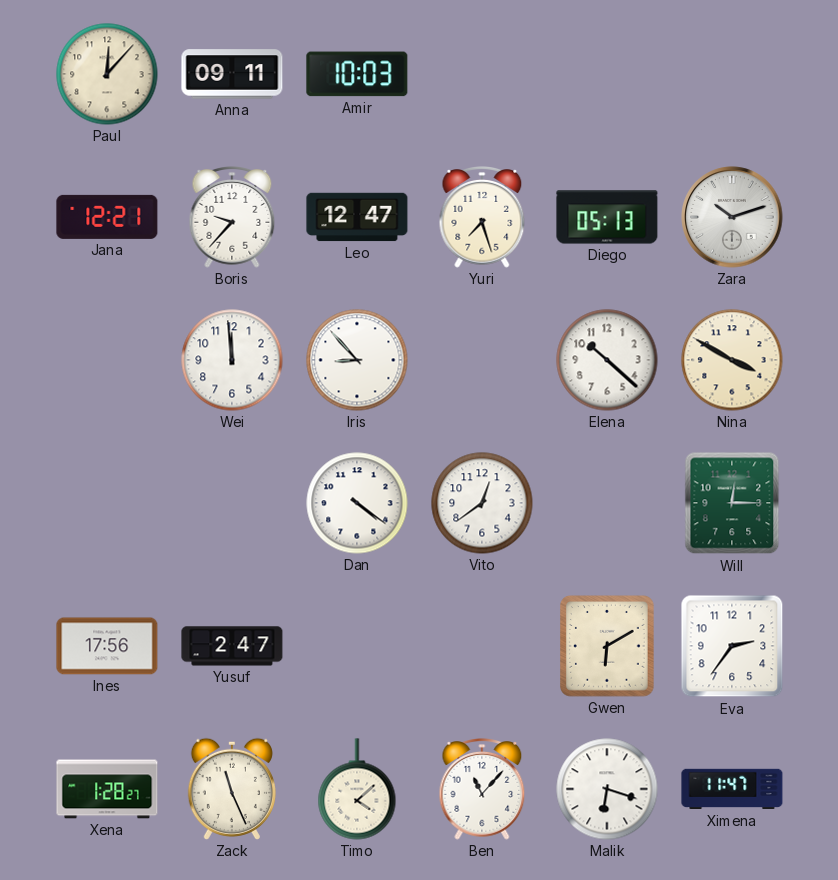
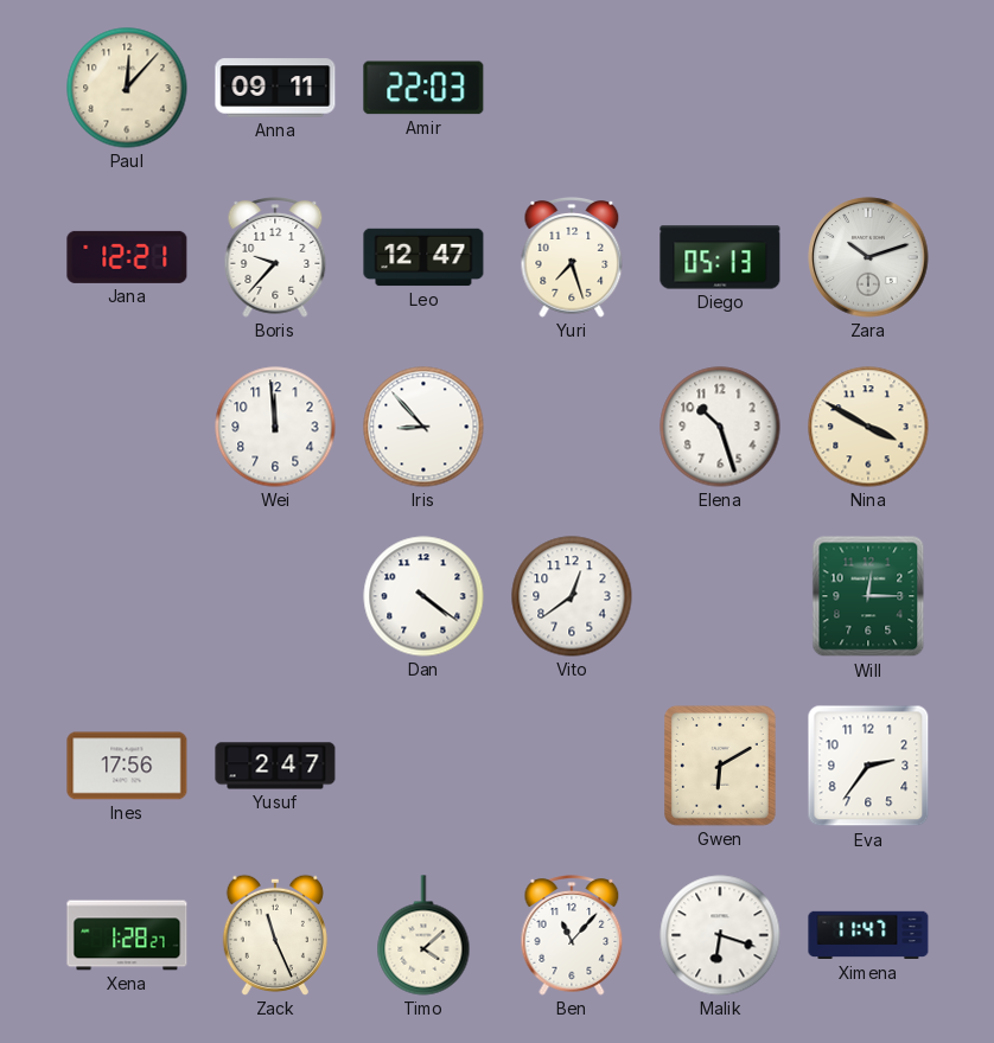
Amir: 10:03 -> 22:03 (423, 88)
Elena: 10:22 -> 10:27 (720, 427)
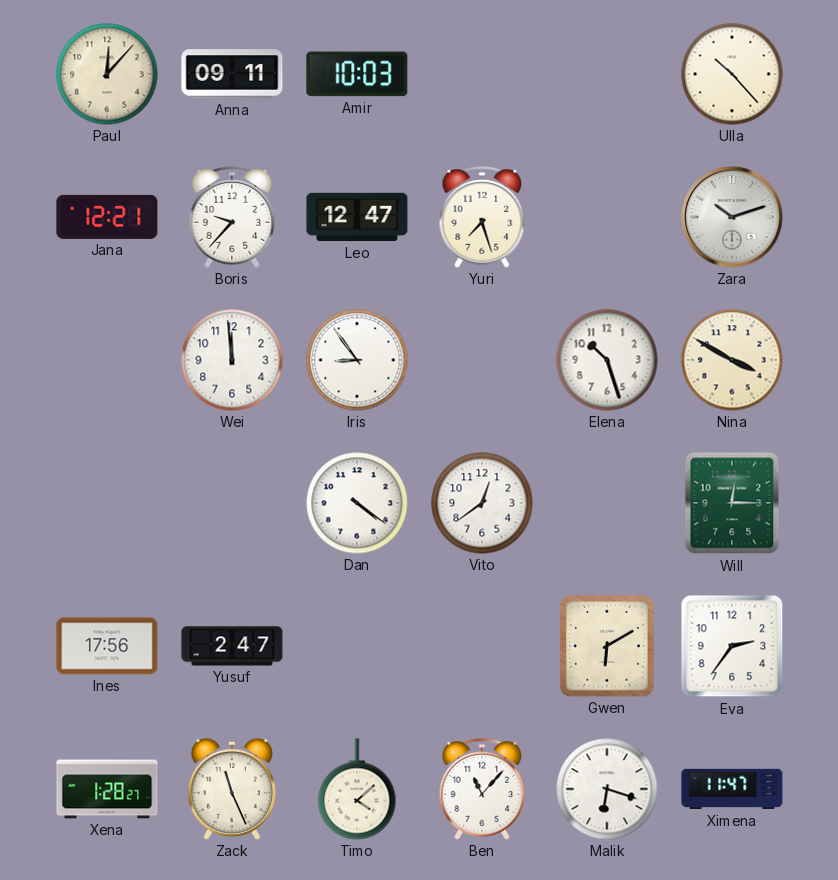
Amir: 22:03 -> 10:03 (357, 74)
Ulla: none -> 10:23 (732, 74)
Diego: 05:13 -> none (720, 257)
Iris: 8:53 -> 8:54 (357, 360)
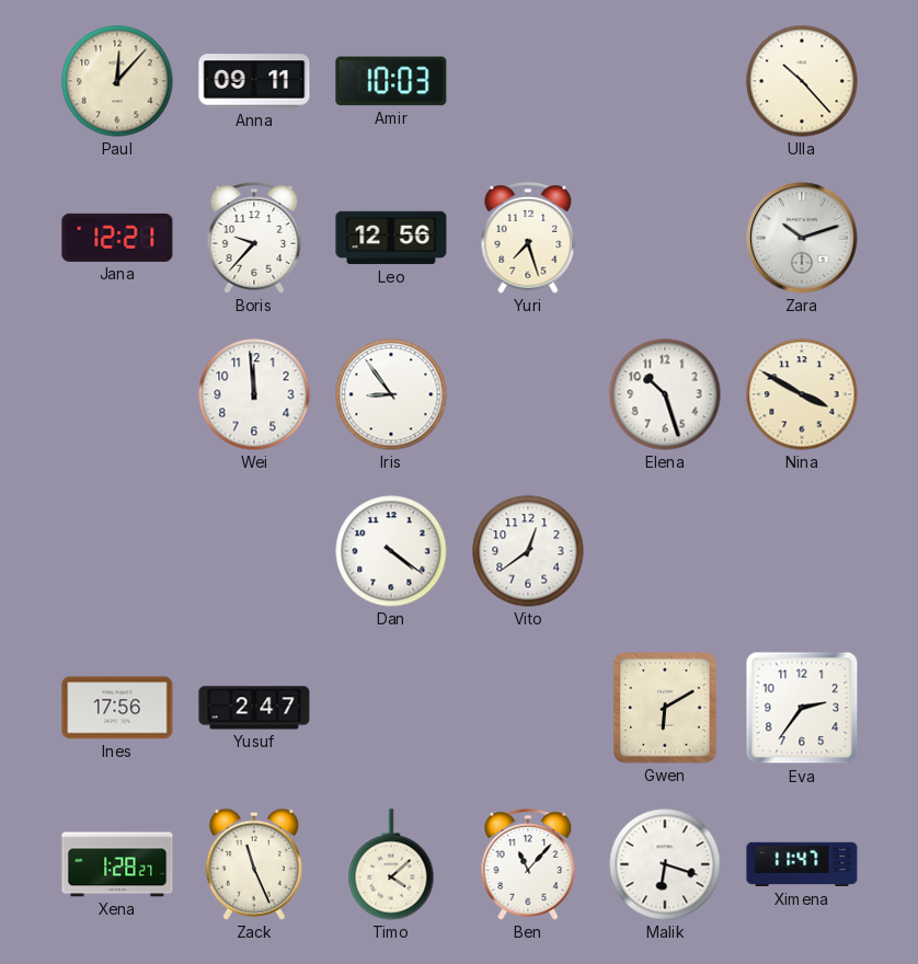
Leo: 12:47 -> 12:56 (391, 238)
Will: 12:15 -> none (732, 503)
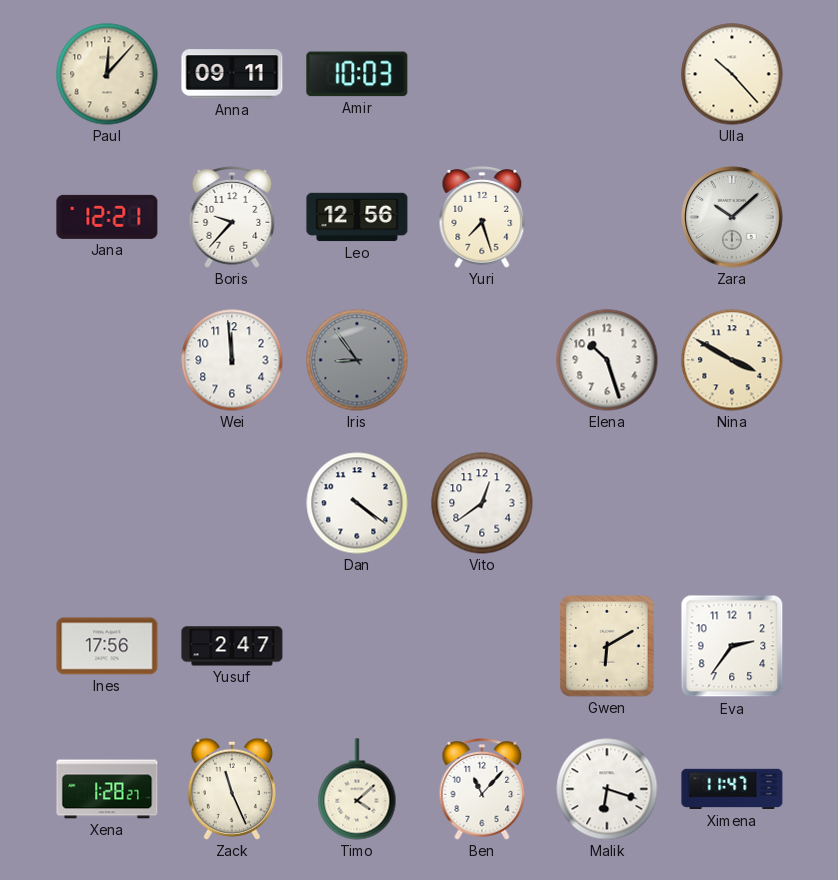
Zara: 10:12 -> 10:08 (732, 217)
Iris dial: white -> grey (357, 360)
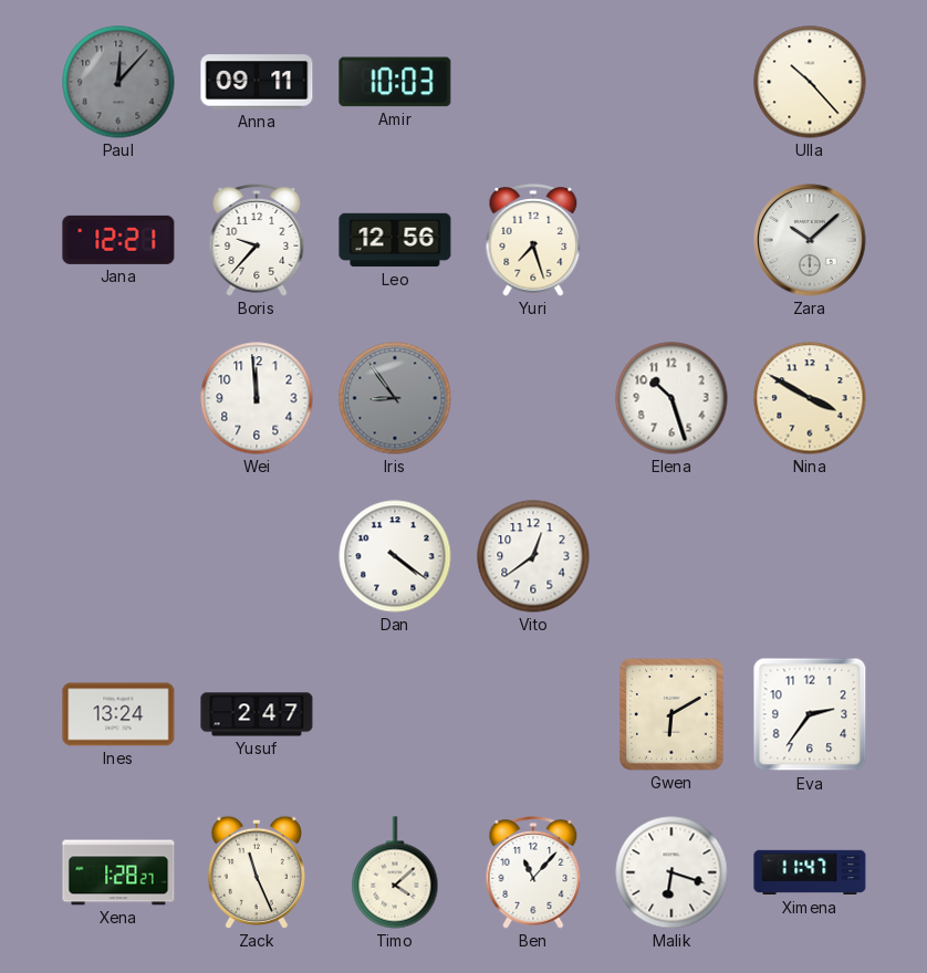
Paul dial: cream -> grey (118, 82)
Ines: 17:56 -> 13:24 (118, 714)
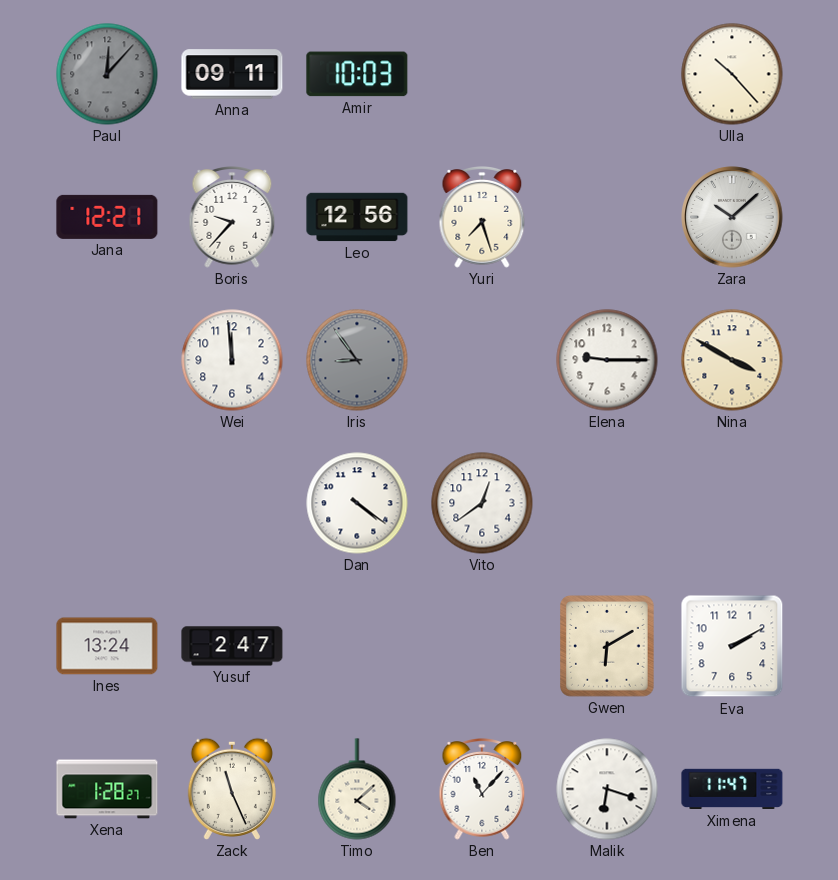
Elena: 10:27 -> 9:15 (607, 360)
Eva: 2:36 -> 2:10 (732, 646)
